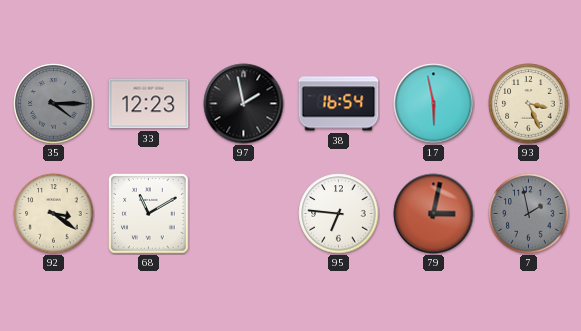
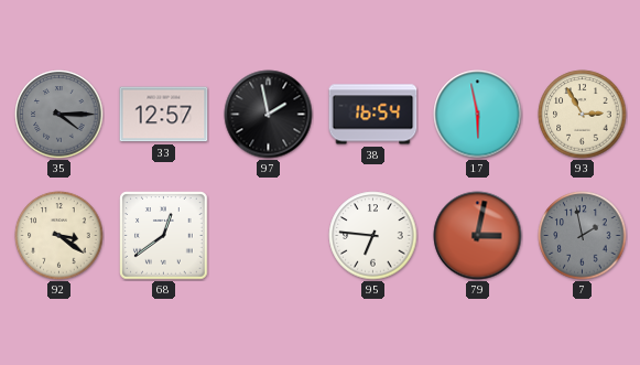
33: 12:23 -> 12:57 (164, 115)
93: 3:26 -> 2:55 (583, 115)
68: 11:10 -> 12:39 (164, 236)
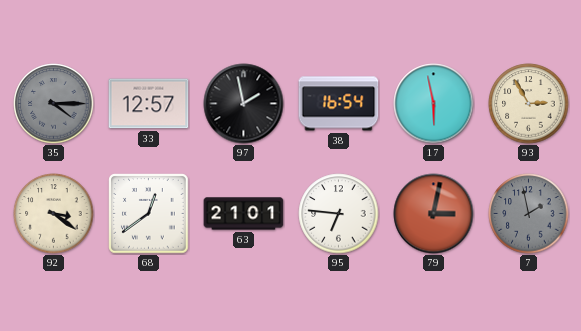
63: none -> 21:01 (244, 214)
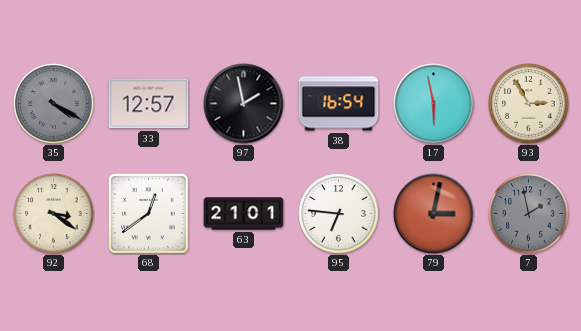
35: 4:15 -> 4:20 (54, 104)
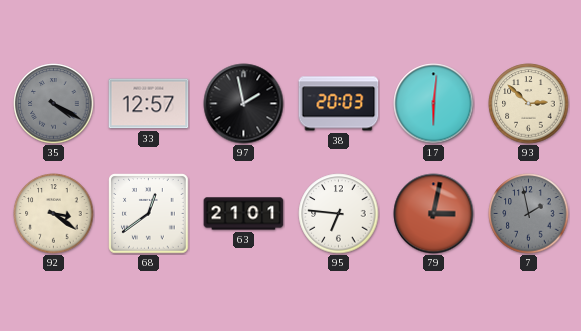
38: 16:54 -> 20:03 (339, 104)
17: 5:58 -> 6:01 (434, 104)
93: 2:55 -> 2:52 (529, 104)
